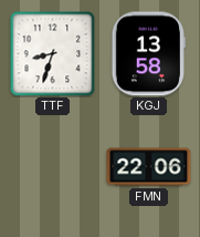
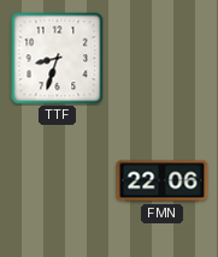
KGJ: 13:58 -> none (148, 54)
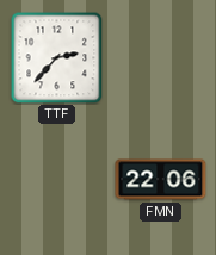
TTF: 8:33 -> 2:37 (56, 57)
